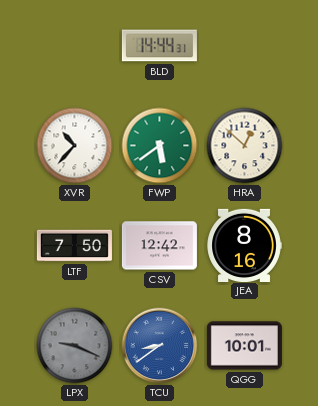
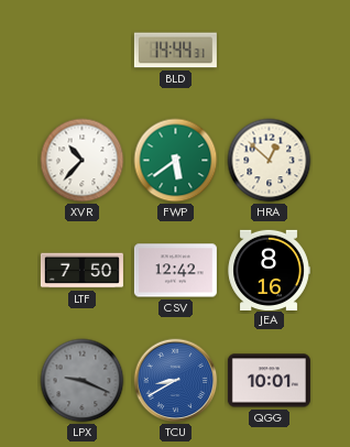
TCU: 8:39 -> 8:40 (176, 381)
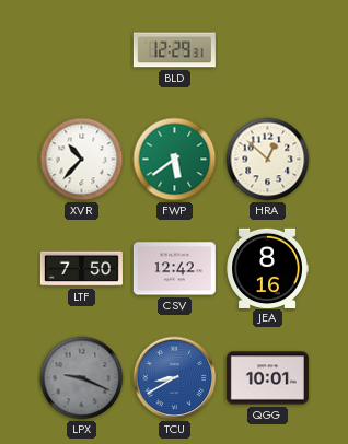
BLD: 14:44 -> 12:29 (174, 50)
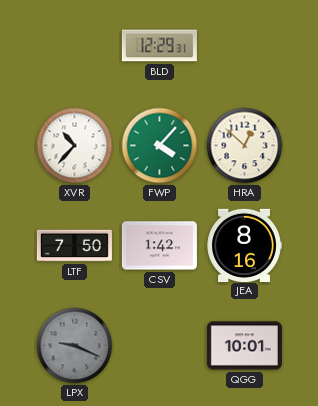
FWP: 5:39 -> 4:07 (160, 146)
CSV: 12:42 -> 1:42 (159, 246)
TCU: 8:40 -> none (175, 378)
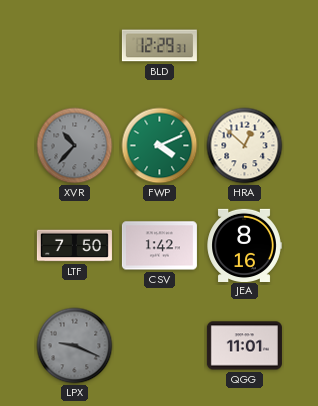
XVR dial: white -> grey (75, 146)
FWP: 4:07 -> 4:11 (160, 146)
QGG: 10:01 -> 11:01 (244, 346)
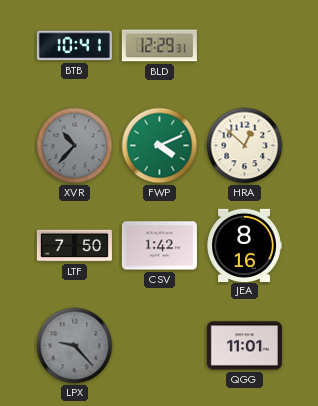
BTB: none -> 10:41 (74, 46)
LPX: 9:19 -> 9:23 (75, 346)
